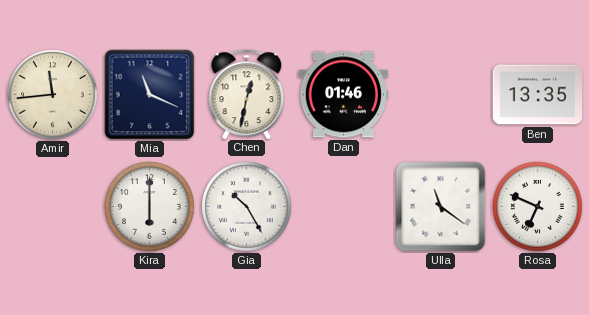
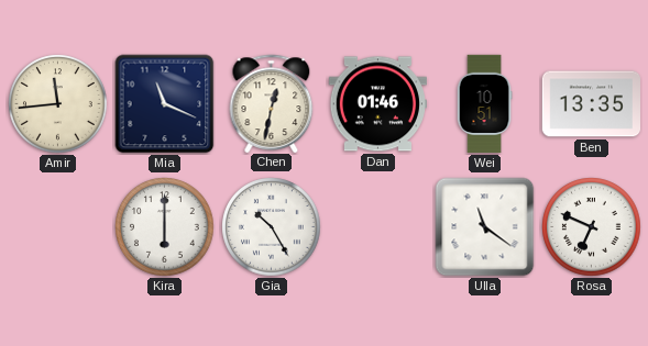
Wei: none -> 10:51 (484, 104)
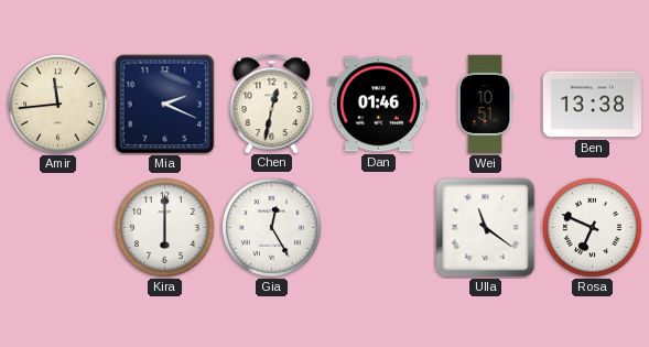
Mia: 11:19 -> 2:19 (165, 105)
Ben: 13:35 -> 13:38 (592, 105)
Gia: 10:25 -> 12:25 (272, 228)
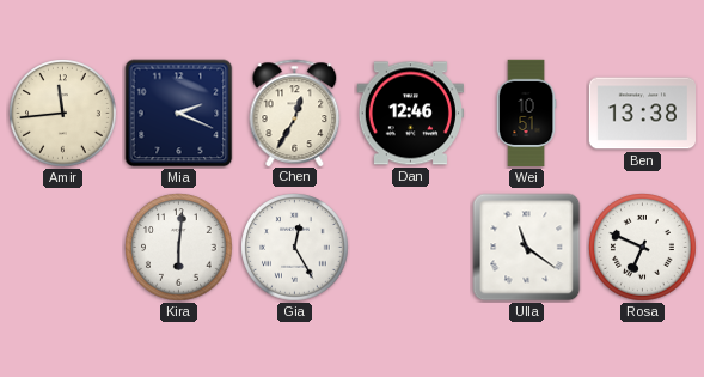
Chen: 12:32 -> 12:35 (295, 113)
Dan: 01:46 -> 12:46 (410, 114)
Kira: 6:00 -> 6:01 (179, 248)
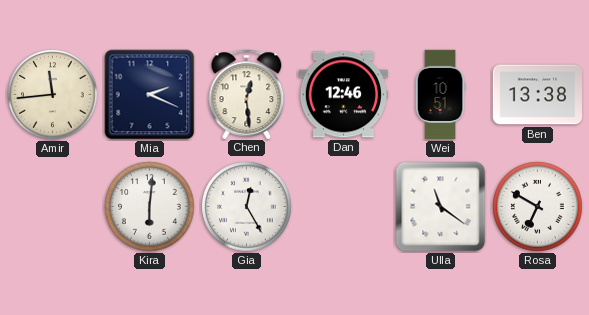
Chen: 12:35 -> 12:29 (247, 94)
Rosa: 6:49 -> 6:50 (538, 207)
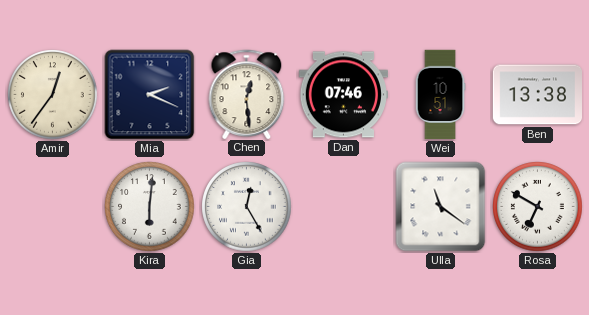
Amir: 11:44 -> 12:36 (53, 95)
Dan: 12:46 -> 07:46 (343, 95)
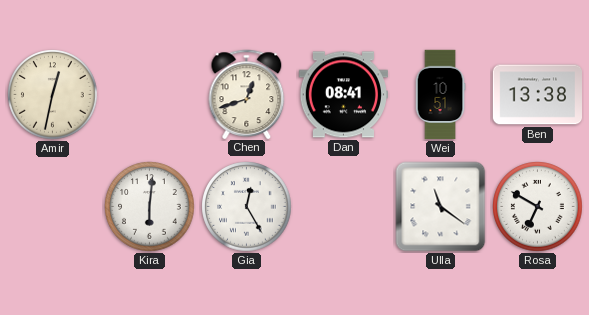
Amir: 12:36 -> 12:32 (53, 95)
Mia: 2:19 -> none (150, 95)
Chen: 12:29 -> 12:42 (247, 94)
Dan: 07:46 -> 08:41 (343, 95)
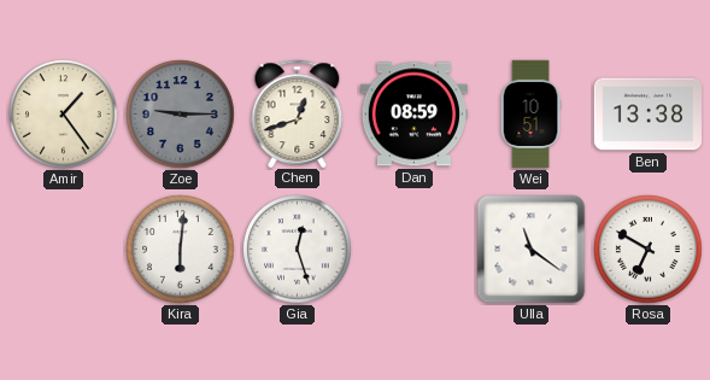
Amir: 12:32 -> 1:24 (64, 115)
Zoe: none -> 9:15 (181, 115)
Dan: 08:41 -> 08:59 (413, 115)
Gia: 12:25 -> 12:27 (298, 250)
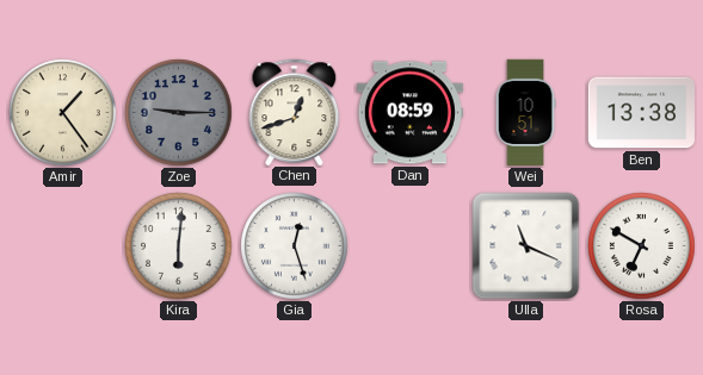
Ulla: 11:21 -> 11:19 (526, 246)
